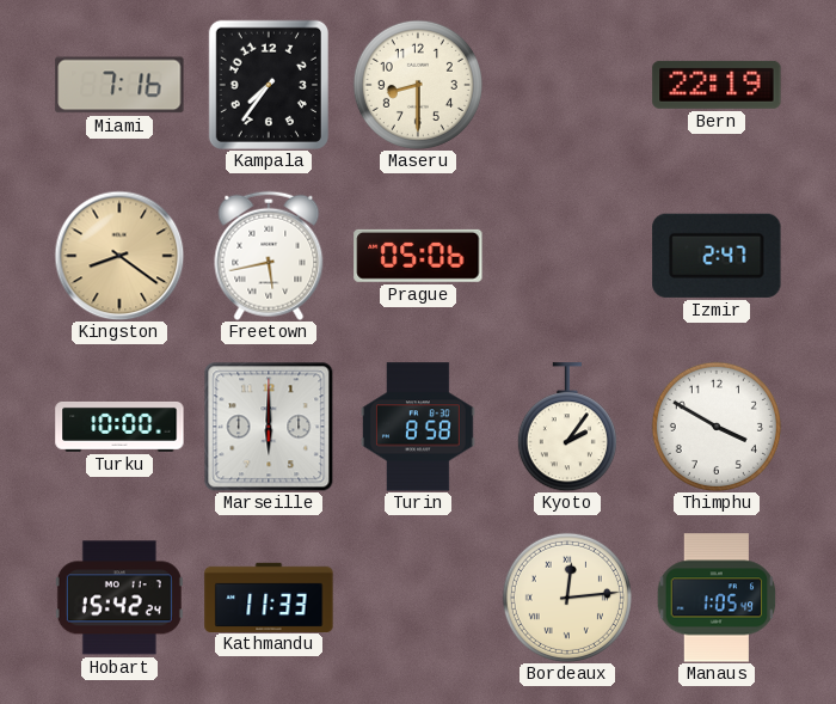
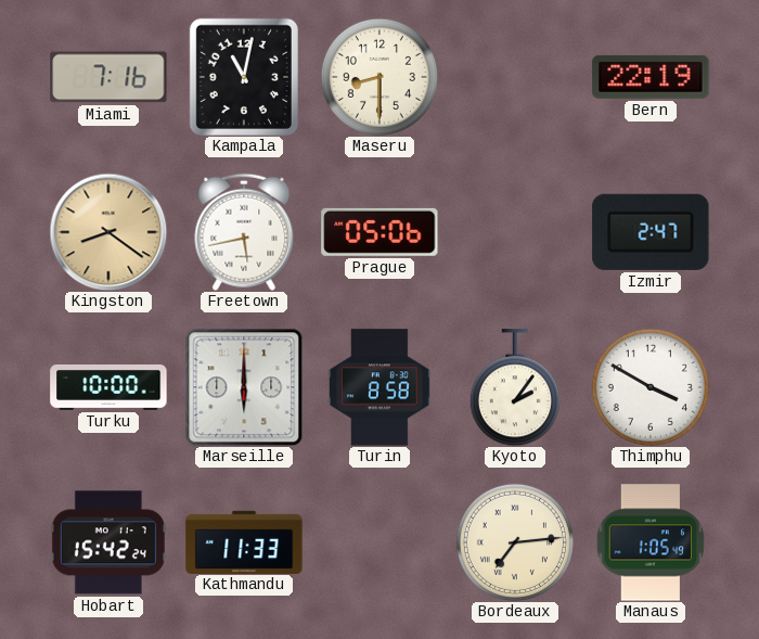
Kampala: 7:36 -> 11:02 (244, 77)
Bordeaux: 12:14 -> 7:14 (515, 542)
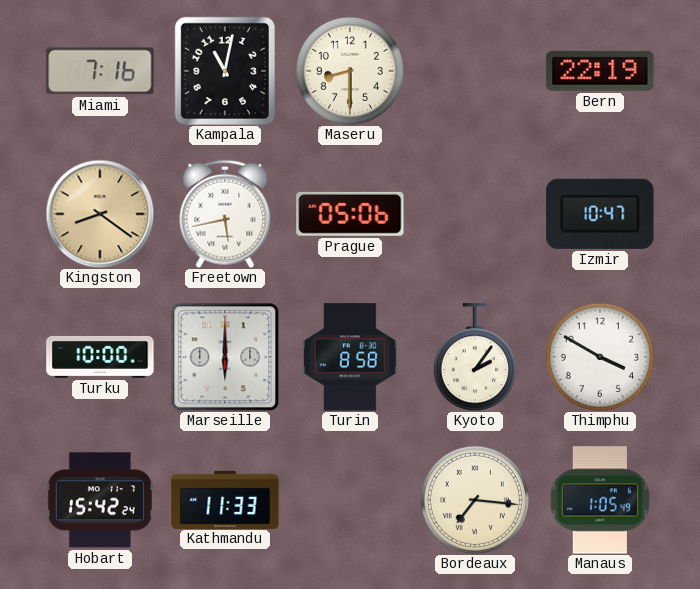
Izmir: 2:47 -> 10:47 (600, 214)
Bordeaux: 7:14 -> 7:16 (475, 500)
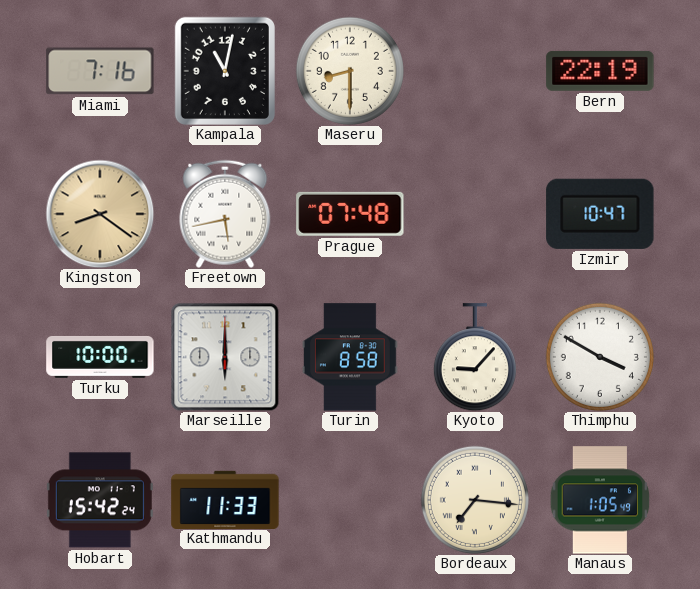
Prague: 05:06 -> 07:48 (350, 214)
Kyoto: 2:06 -> 9:07 (475, 357)
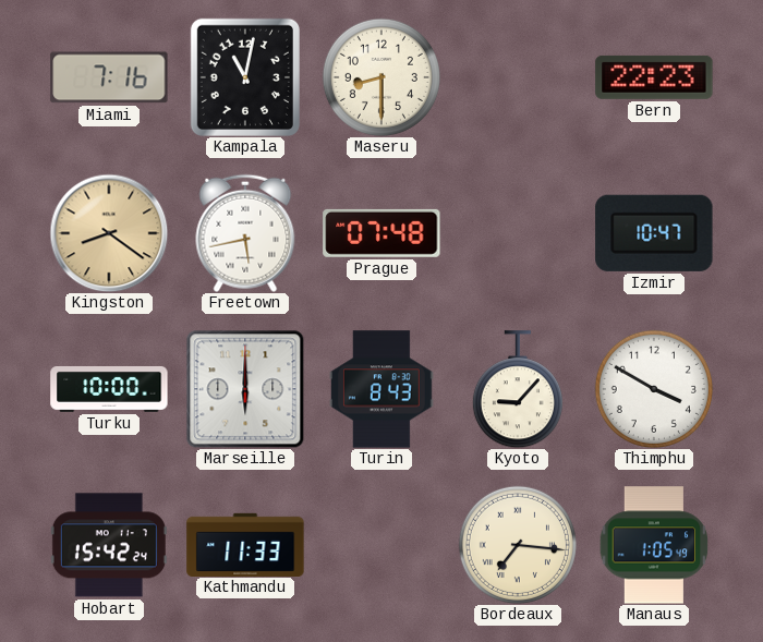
Bern: 22:19 -> 22:23 (654, 77)
Turin: 8:58 -> 8:43 (381, 389)
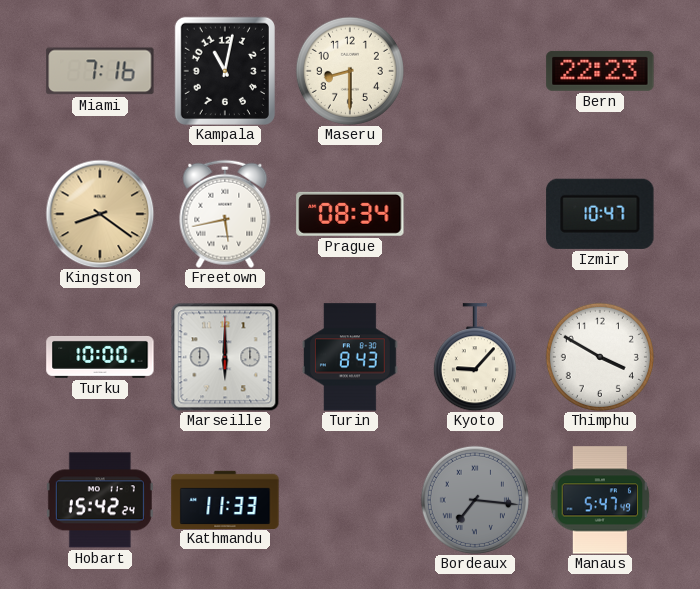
Prague: 07:48 -> 08:34 (350, 214)
Bordeaux dial: cream -> grey (475, 500)
Manaus: 1:05 -> 5:47 (600, 500)
